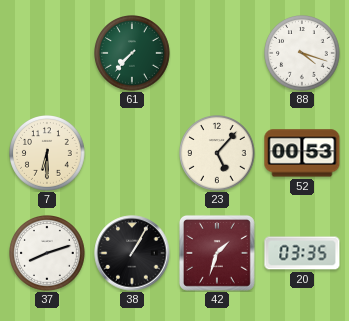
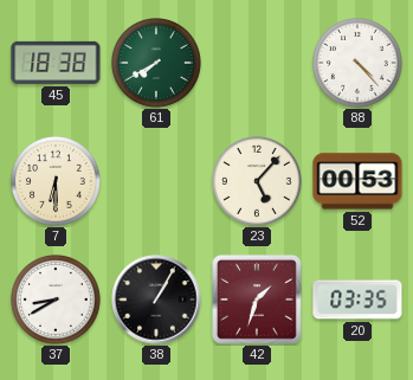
45: none -> 18:38 (56, 63)
61: 7:37 -> 7:40 (157, 64)
88: 4:18 -> 4:23 (359, 64)
37: 8:12 -> 8:40 (57, 301)
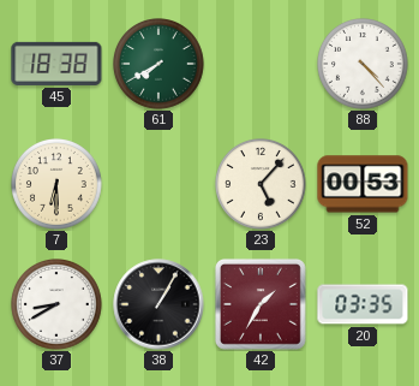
42: 1:33 -> 1:35 (261, 304)
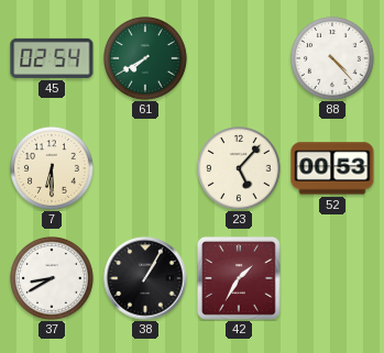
45: 18:38 -> 02:54 (52, 58)
20: 03:35 -> none (363, 304)
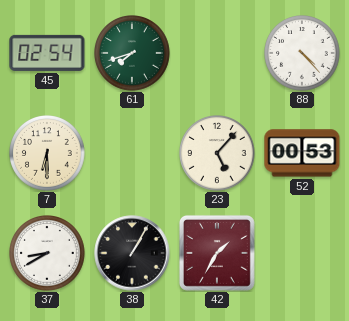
61: 7:40 -> 7:42 (133, 54)
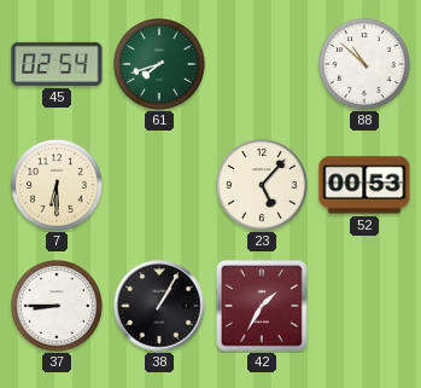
88: 4:23 -> 10:52 (366, 65)
37: 8:40 -> 8:45 (58, 307)
